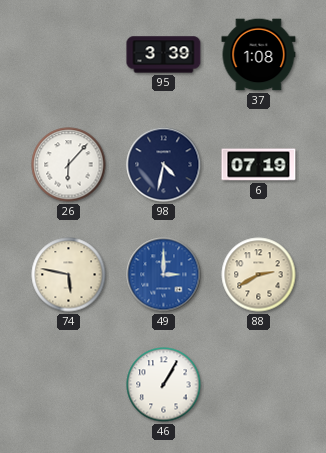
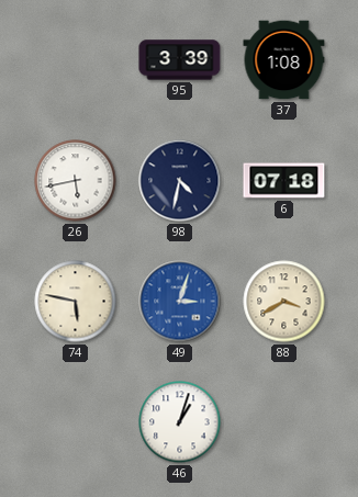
26: 6:07 -> 5:43 (76, 181)
6: 07:19 -> 07:18 (284, 181)
49: 3:00 -> 3:03 (180, 302)
88: 2:40 -> 3:40 (284, 302)
46: 1:05 -> 1:03 (180, 422)
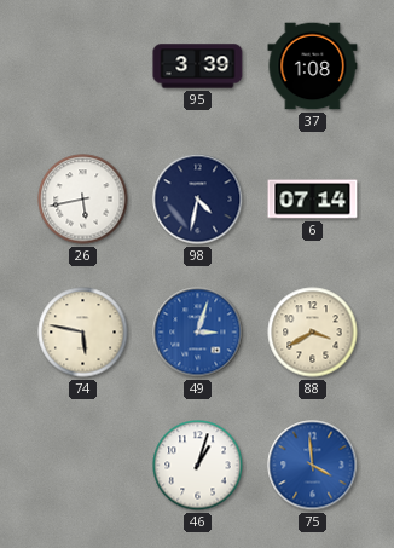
6: 07:18 -> 07:14 (313, 200)
75: none -> 3:59 (313, 466)
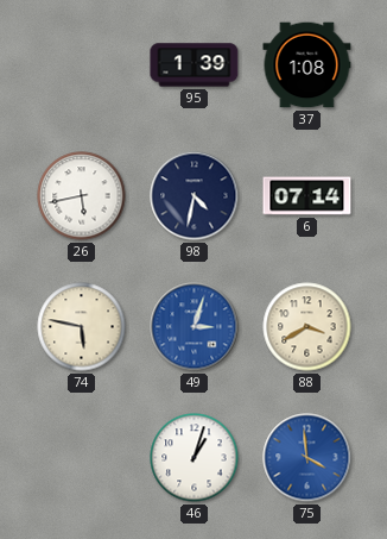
95: 3:39 -> 1:39 (195, 65)
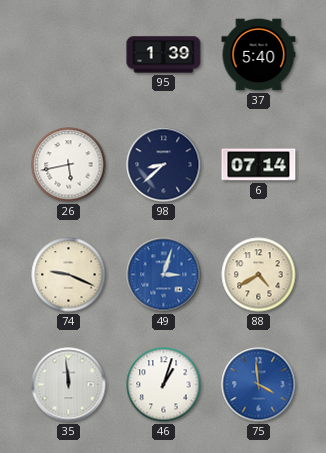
37: 1:08 -> 5:40 (259, 55)
98: 4:32 -> 8:38 (164, 165)
74: 5:47 -> 9:19 (69, 275)
88: 3:40 -> 4:40 (259, 275)
35: none -> 11:59 (69, 385)
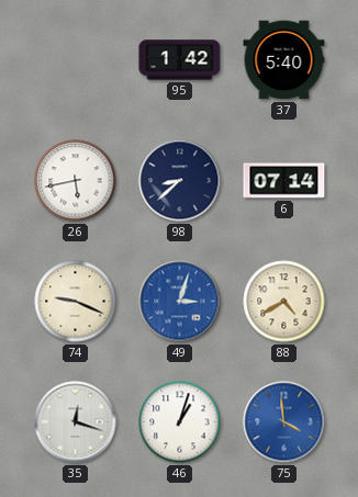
95: 1:39 -> 1:42 (180, 60)
35: 11:59 -> 12:18 (76, 422)
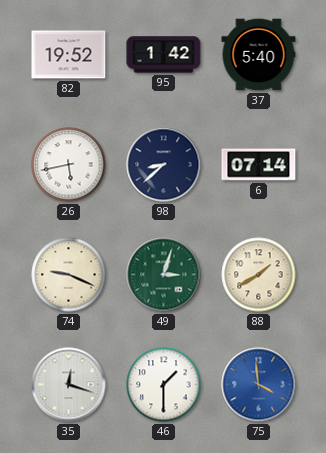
82: none -> 19:52 (69, 55)
49 dial: blue -> green (164, 275)
88: 4:40 -> 1:40 (259, 275)
46: 1:03 -> 1:30 (164, 385)
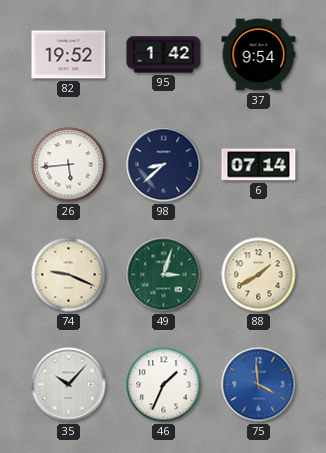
37: 5:40 -> 9:54 (259, 55)
26: 5:43 -> 5:44 (69, 165)
35: 12:18 -> 10:07 (69, 385)
46: 1:30 -> 1:34 (164, 385)
